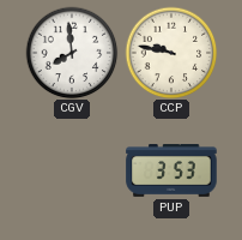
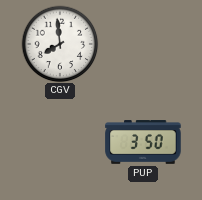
CCP: 9:47 -> none (171, 53)
PUP: 3:53 -> 3:50 (143, 142)
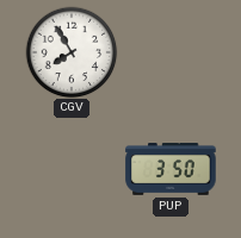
CGV: 7:59 -> 7:55 (72, 52)
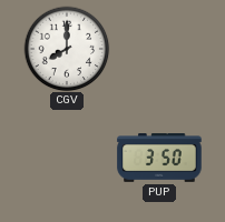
CGV: 7:55 -> 8:00 (67, 49)
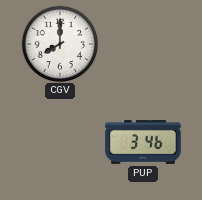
PUP: 3:50 -> 3:46 (143, 142)
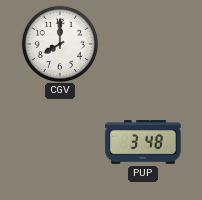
PUP: 3:46 -> 3:48 (143, 142)
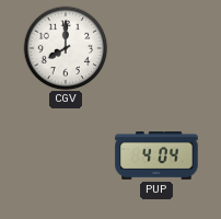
PUP: 3:48 -> 4:04 (156, 155)
